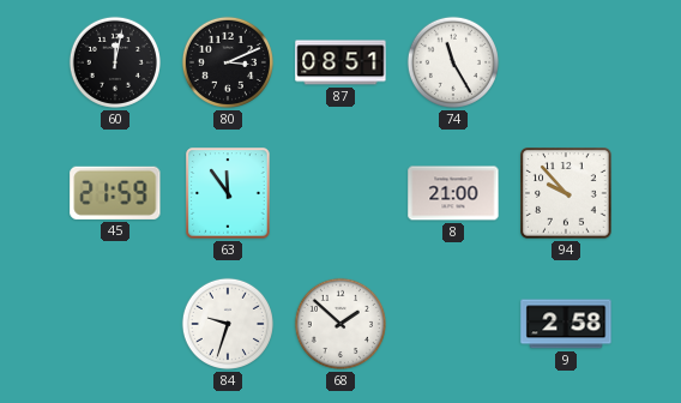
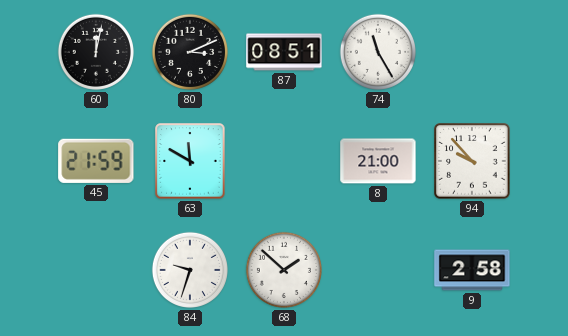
63: 11:54 -> 11:50 (190, 161)
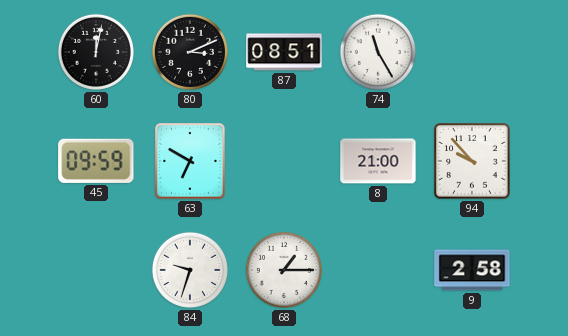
45: 21:59 -> 09:59 (96, 161)
63: 11:50 -> 6:50 (190, 161)
68: 1:52 -> 1:15 (284, 270)
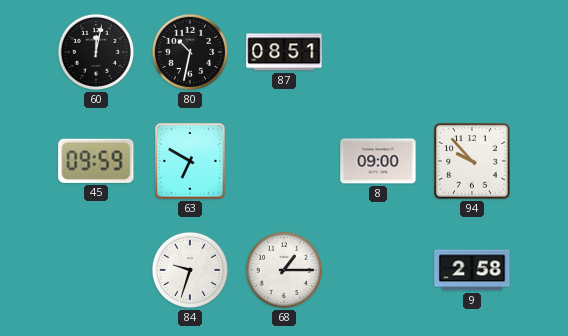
80: 3:11 -> 10:32 (190, 52)
74: 11:25 -> none (378, 52)
8: 21:00 -> 09:00 (378, 161)
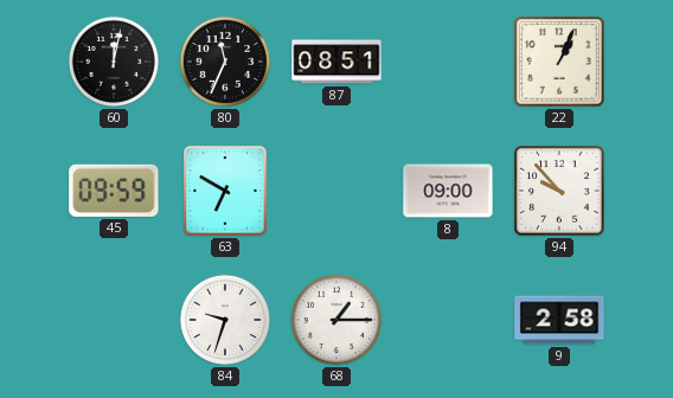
80: 10:32 -> 11:34 (225, 62)
22: none -> 1:04 (559, 62)
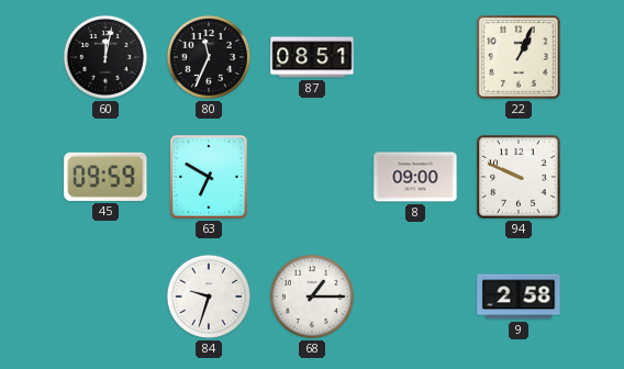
94: 9:53 -> 9:49 (519, 177)
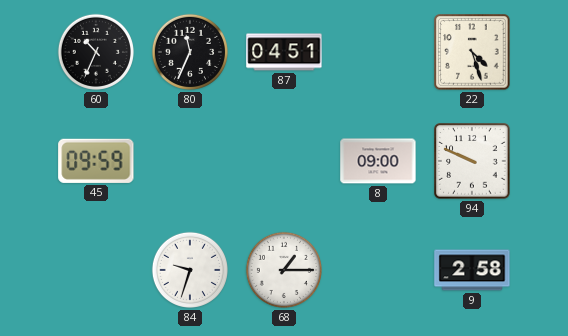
60: 12:02 -> 10:34 (96, 52)
87: 08:51 -> 04:51 (284, 52)
22: 1:04 -> 4:27 (472, 52)
63: 6:50 -> none (209, 177)
